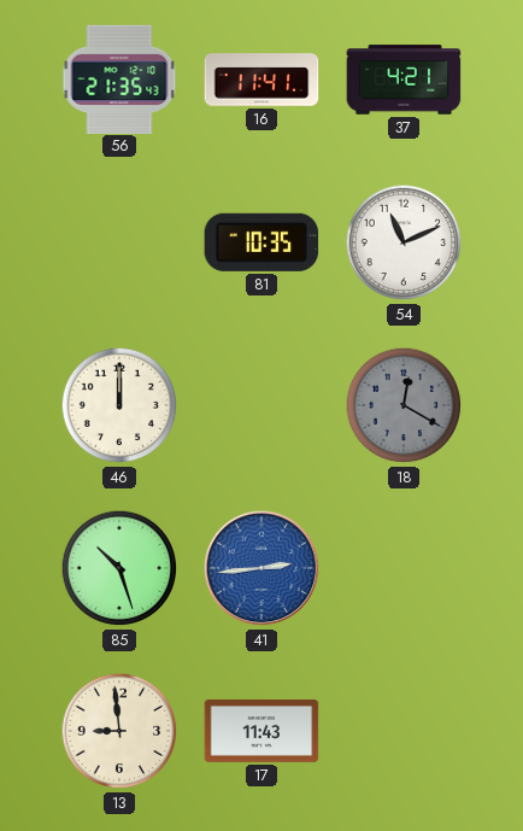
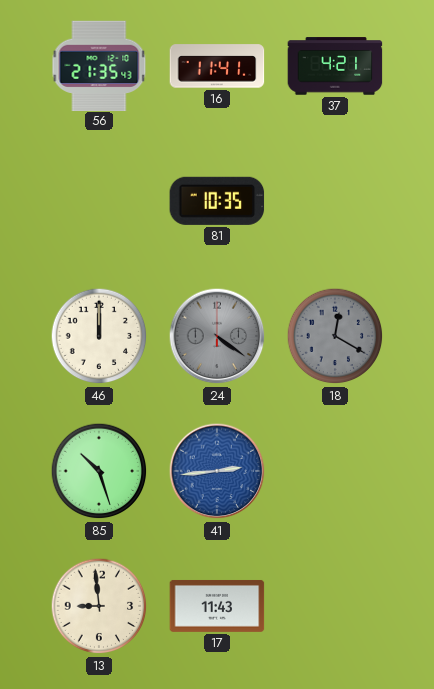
54: 11:11 -> none (404, 242)
24: none -> 4:21 (217, 336)
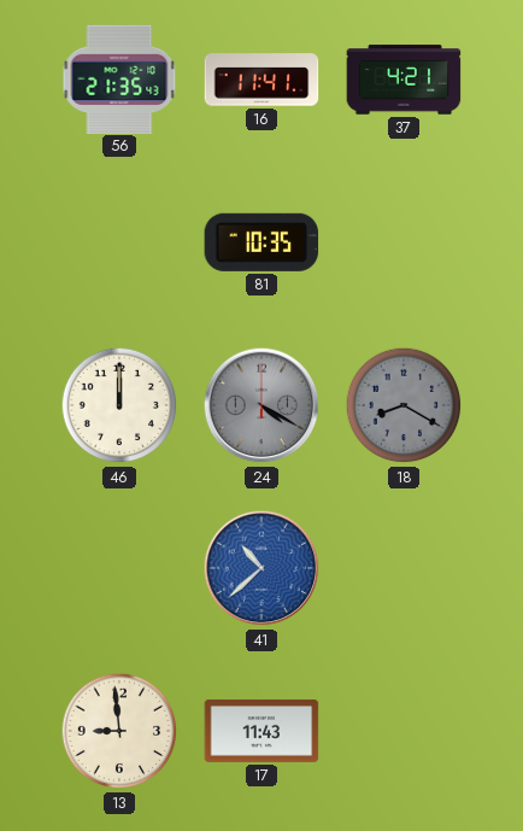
24: 4:21 -> 4:20 (261, 405)
18: 12:20 -> 8:20 (404, 405)
85: 10:27 -> none (99, 471)
41: 2:44 -> 10:38 (261, 568)
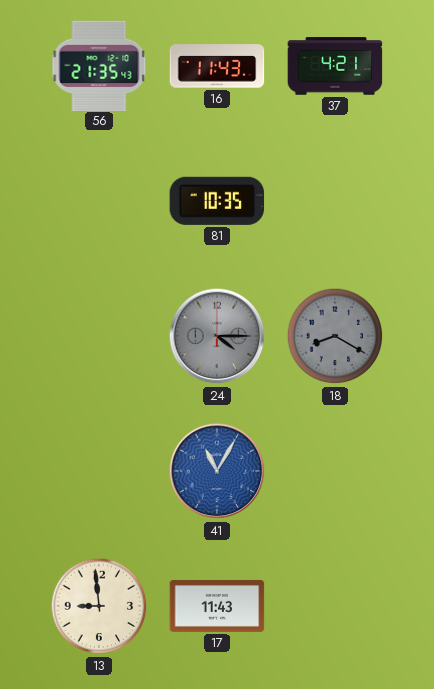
16: 11:41 -> 11:43 (217, 66)
46: 12:00 -> none (119, 405)
24: 4:20 -> 4:15 (217, 336)
41: 10:38 -> 11:05 (217, 471)
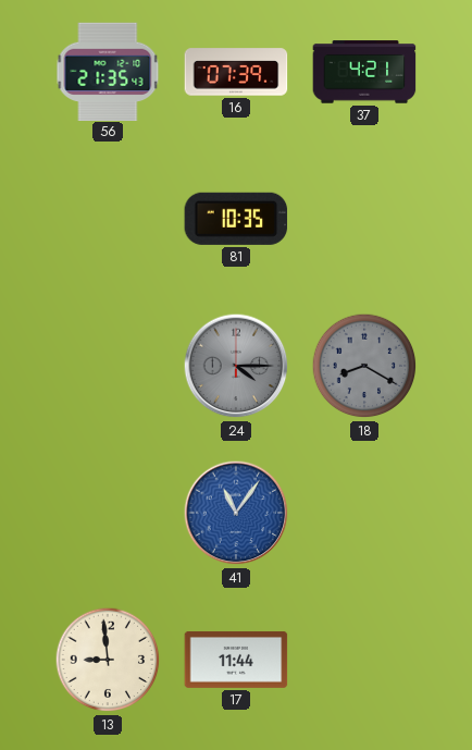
16: 11:43 -> 07:39 (236, 72)
41: 11:05 -> 11:06 (236, 513)
17: 11:43 -> 11:44 (236, 660)
